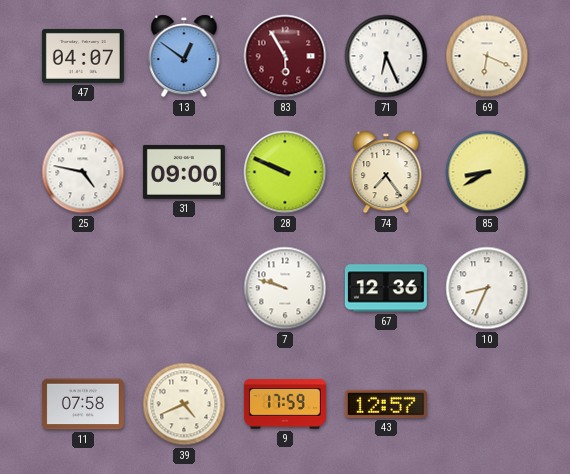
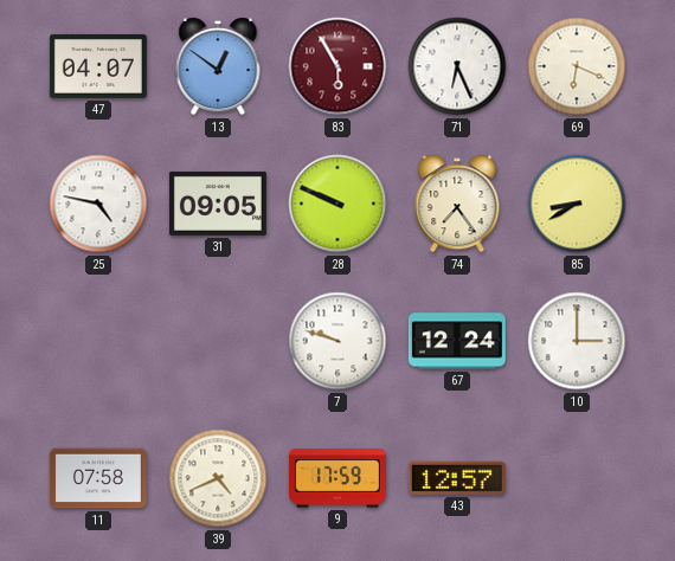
31: 09:00 -> 09:05 (218, 204)
67: 12:36 -> 12:24 (457, 341)
10: 8:34 -> 3:00 (577, 341)
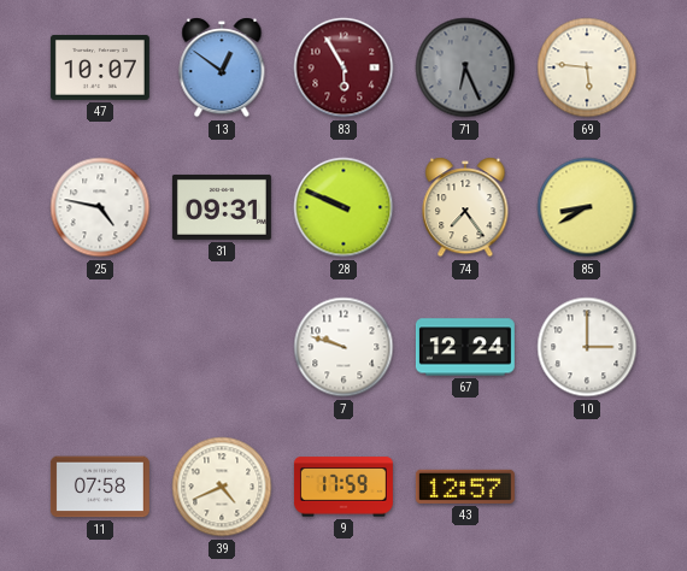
47: 04:07 -> 10:07 (100, 67)
71 dial: white -> grey (465, 67)
69: 6:19 -> 5:46 (587, 67)
31: 09:05 -> 09:31 (222, 207)
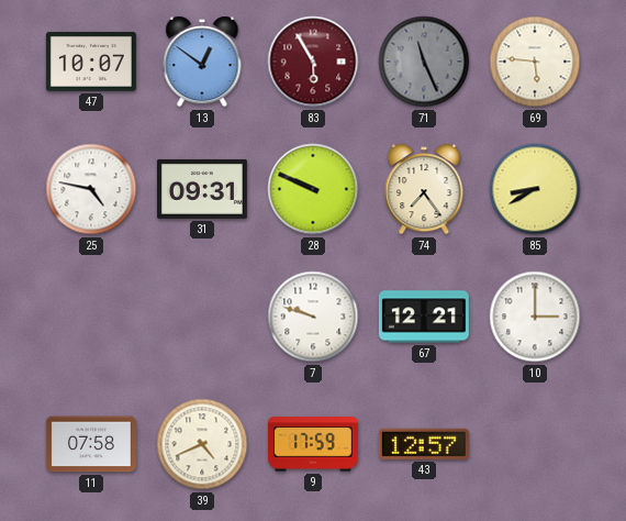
71: 6:26 -> 11:26 (424, 62)
67: 12:24 -> 12:21 (424, 317)
